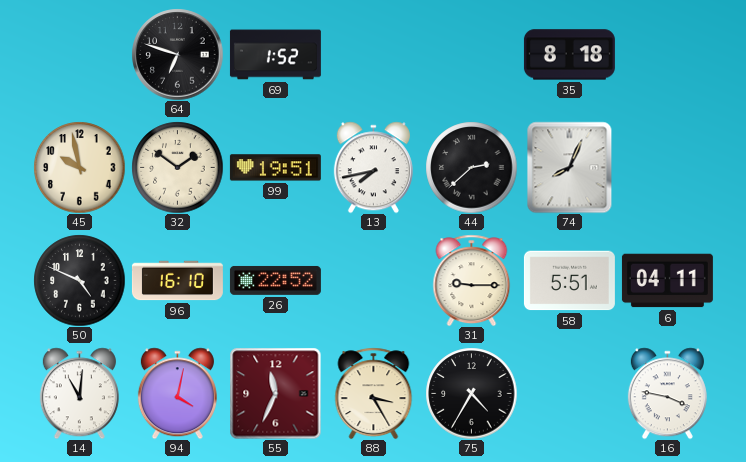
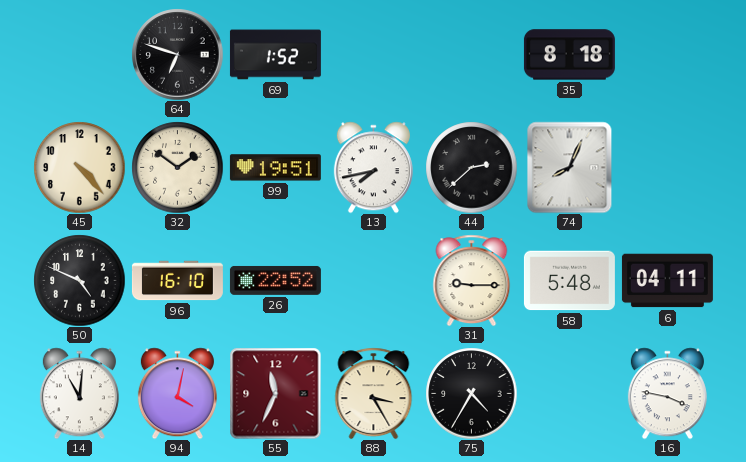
45: 9:58 -> 4:23 (79, 167)
58: 5:51 -> 5:48 (569, 281)
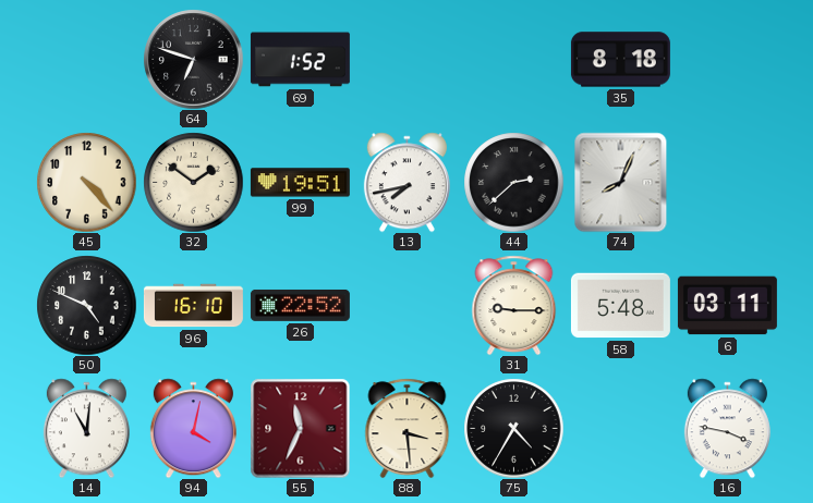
6: 04:11 -> 03:11 (727, 306)
88: 3:25 -> 3:29 (408, 428)
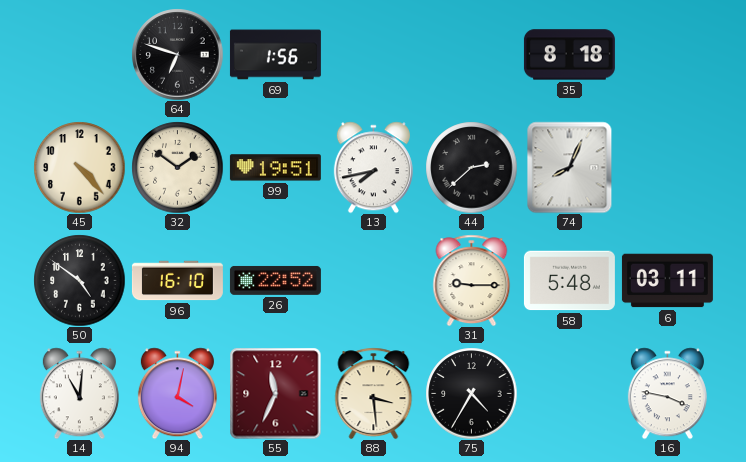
69: 1:52 -> 1:56 (275, 55)
50: 4:49 -> 4:51 (79, 280)
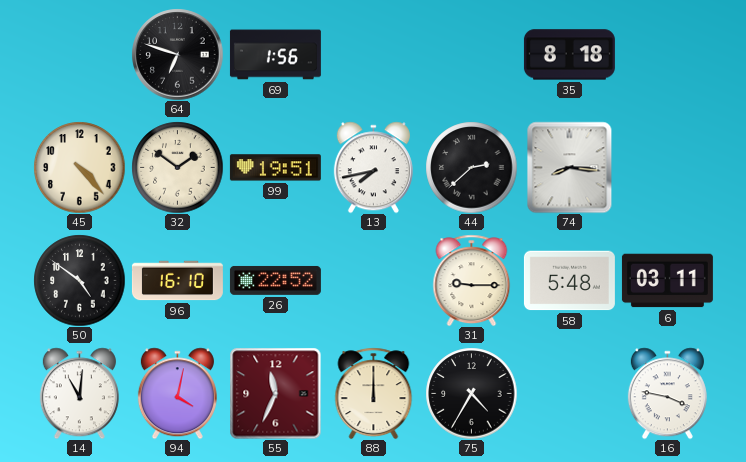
74: 8:04 -> 8:16 (570, 167)
88: 3:29 -> 12:00 (374, 393)
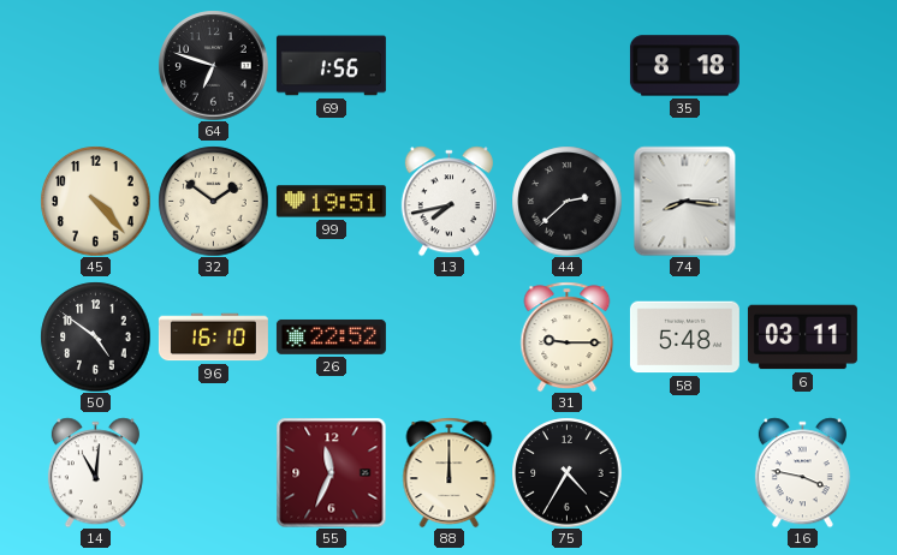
94: 4:02 -> none (177, 393)
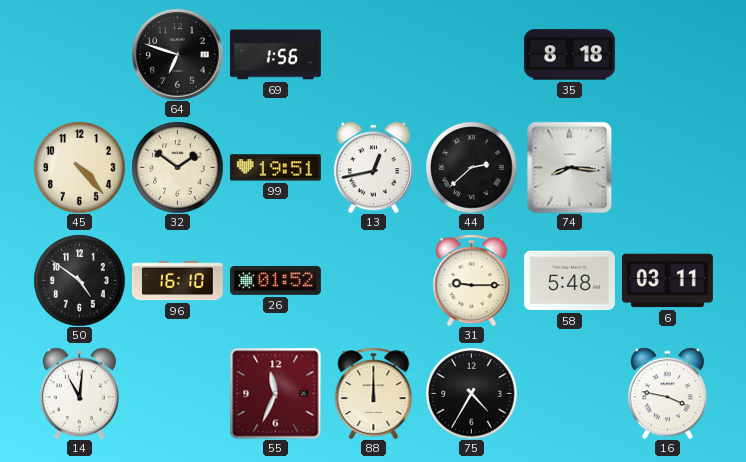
13: 7:43 -> 12:43 (373, 167)
26: 22:52 -> 01:52 (275, 280)
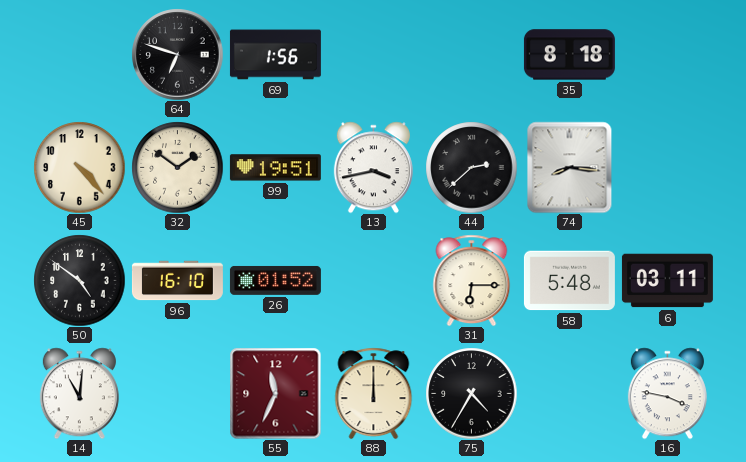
13: 12:43 -> 3:43 (373, 167)
31: 9:15 -> 6:15 (472, 280)
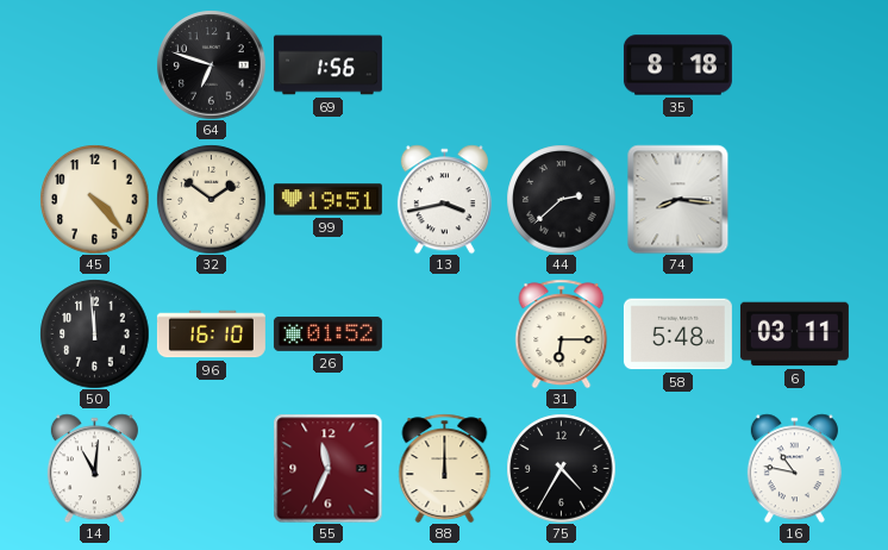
50: 4:51 -> 11:59 (94, 333)
16: 3:47 -> 10:47 (794, 468)
